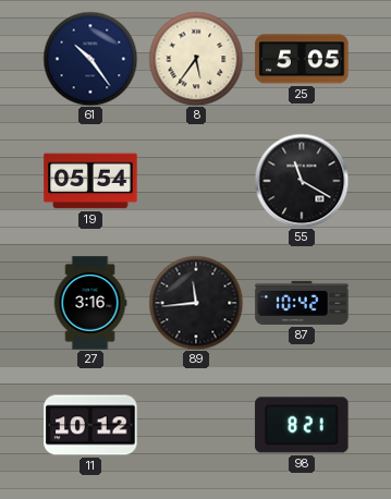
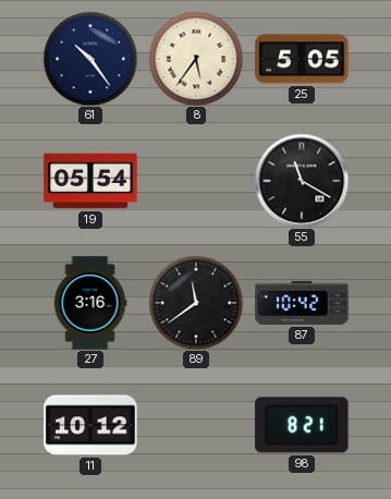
89: 11:44 -> 11:39 (196, 303)
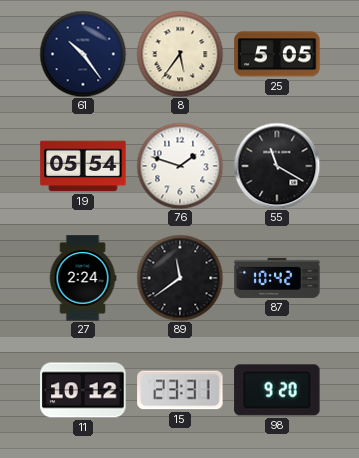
76: none -> 1:48 (180, 166)
27: 3:16 -> 2:24 (83, 278)
15: none -> 23:31 (180, 390)
98: 8:21 -> 9:20 (277, 390)
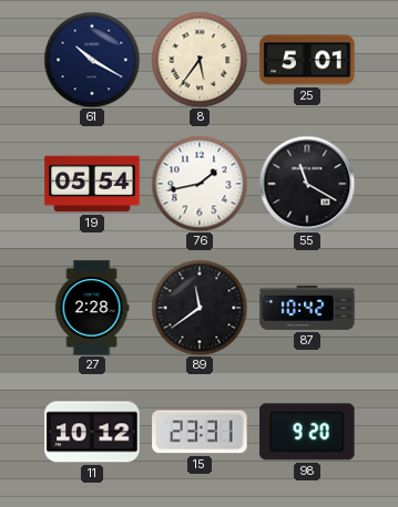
61: 10:24 -> 10:20 (92, 60)
25: 5:05 -> 5:01 (307, 60)
76: 1:48 -> 1:43 (200, 184)
27: 2:24 -> 2:28 (92, 308)
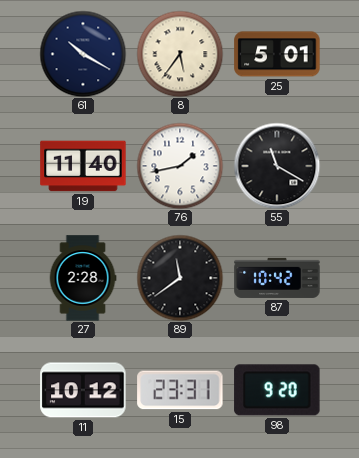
19: 05:54 -> 11:40 (83, 166)
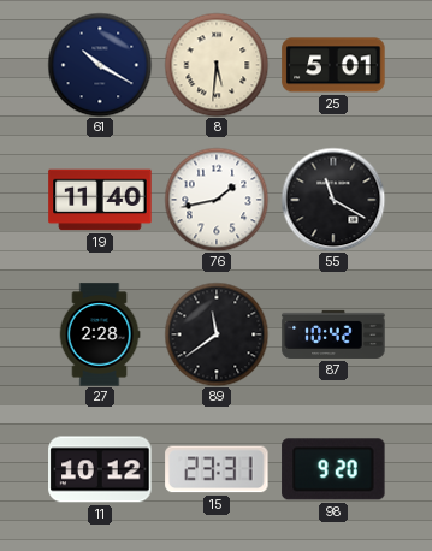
8: 5:36 -> 5:31 (217, 65)
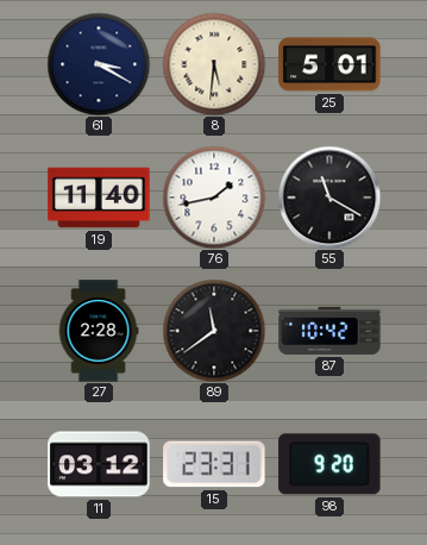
61: 10:20 -> 3:20 (99, 64)
11: 10:12 -> 03:12 (99, 464)
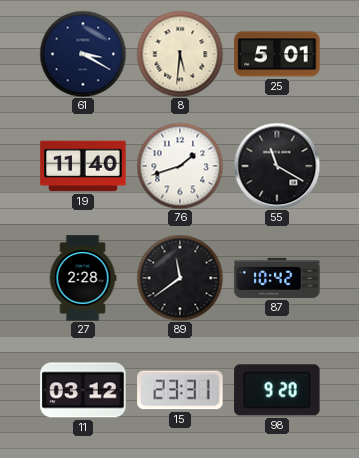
76: 1:43 -> 1:42 (180, 166)
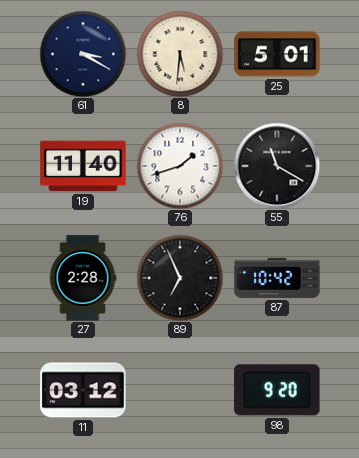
89: 11:39 -> 6:56 (180, 278)
15: 23:31 -> none (180, 390)
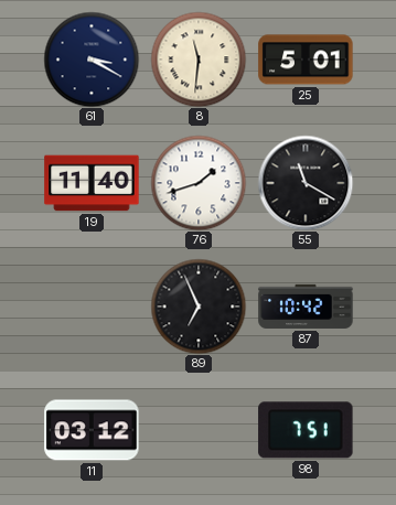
8: 5:31 -> 11:31 (199, 60)
27: 2:28 -> none (83, 278)
98: 9:20 -> 7:51 (306, 430)
